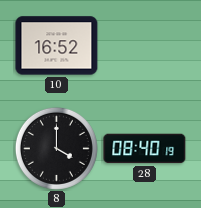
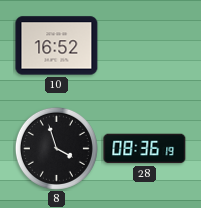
8: 4:00 -> 3:57 (56, 148)
28: 08:40 -> 08:36 (145, 149)
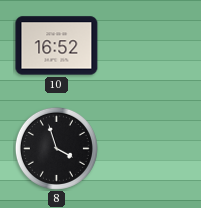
28: 08:36 -> none (145, 149)
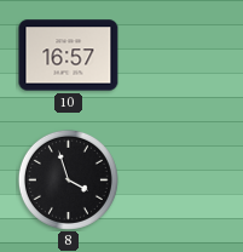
10: 16:52 -> 16:57 (69, 56)
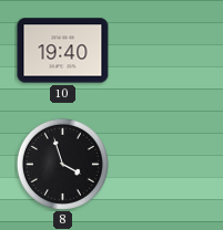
10: 16:57 -> 19:40 (63, 51)
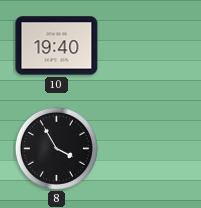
8: 3:57 -> 3:55 (56, 148)
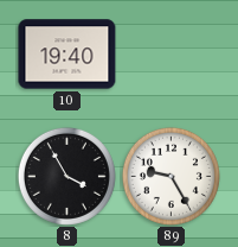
89: none -> 9:25 (171, 176)
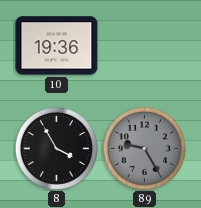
10: 19:40 -> 19:36 (57, 46)
89 dial: white -> grey (144, 148)
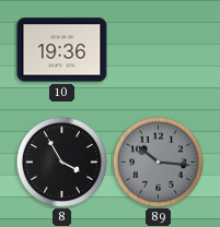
89: 9:25 -> 10:16 (158, 162)
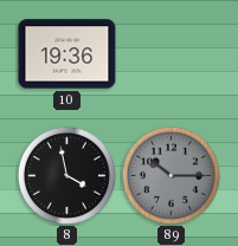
8: 3:55 -> 3:58 (66, 175)
89: 10:16 -> 10:15 (171, 175)
